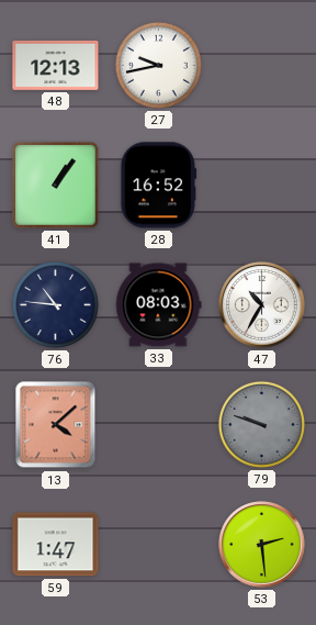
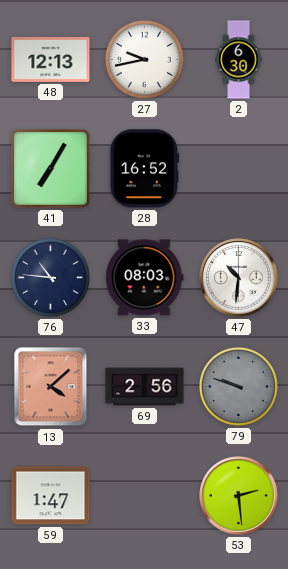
2: none -> 6:30 (239, 60)
41: 1:06 -> 7:05 (51, 169)
47: 10:35 -> 10:31 (239, 278)
69: none -> 2:56 (145, 387)
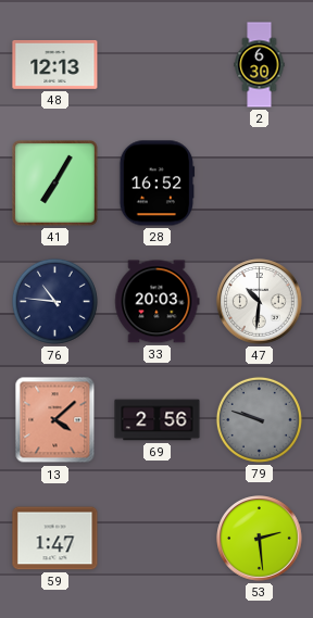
27: 9:43 -> none (144, 59)
33: 08:03 -> 20:03 (158, 302)
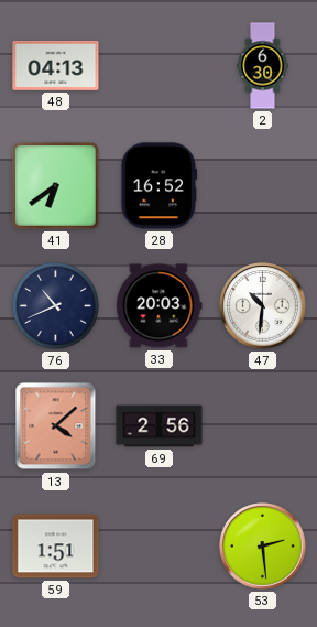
48: 12:13 -> 04:13 (56, 65)
41: 7:05 -> 6:39 (56, 186)
76: 10:46 -> 10:41 (55, 305)
79: 9:48 -> none (259, 419)
59: 1:47 -> 1:51 (56, 547)
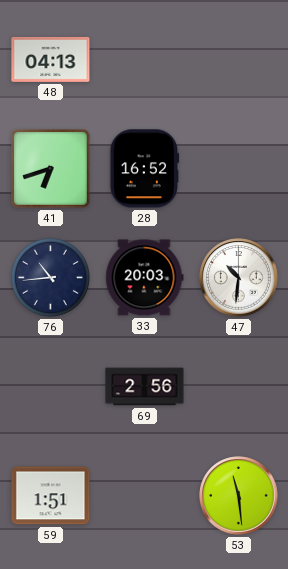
2: 6:30 -> none (263, 66)
41: 6:39 -> 6:42 (51, 169)
76: 10:41 -> 10:44 (50, 277)
13: 4:08 -> none (56, 426)
53: 2:29 -> 11:29 (239, 496)
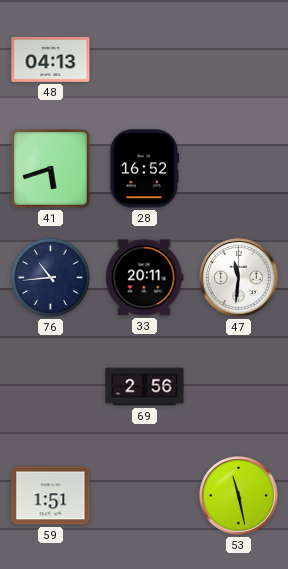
41: 6:42 -> 5:42 (51, 169)
33: 20:03 -> 20:11 (145, 278)
47: 10:31 -> 11:31 (239, 278)
53: 11:29 -> 11:28 (239, 496)
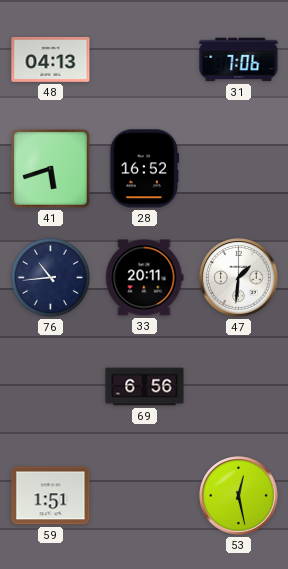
31: none -> 7:06 (239, 60)
47: 11:31 -> 1:31 (239, 278)
69: 2:56 -> 6:56 (145, 387)
53: 11:28 -> 12:28 (239, 496)
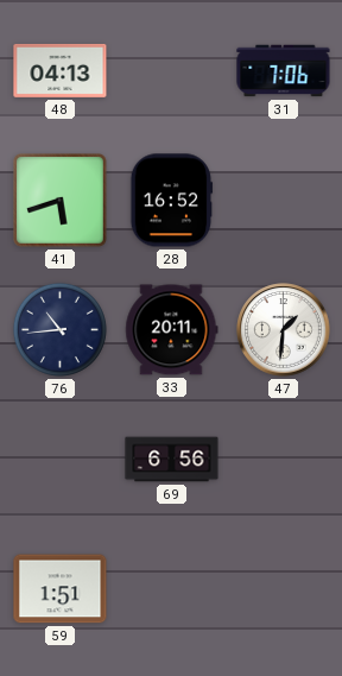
53: 12:28 -> none (239, 496)
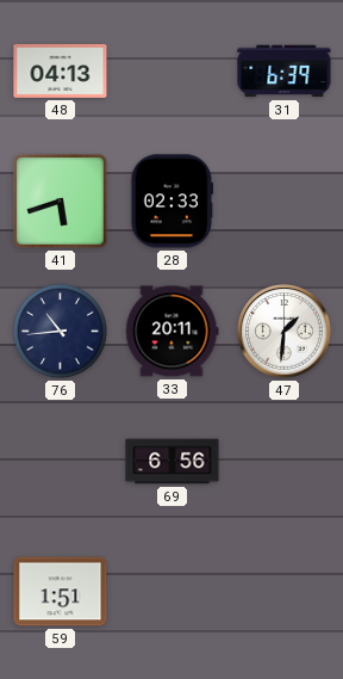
31: 7:06 -> 6:39 (285, 72)
28: 16:52 -> 02:33 (173, 202)
